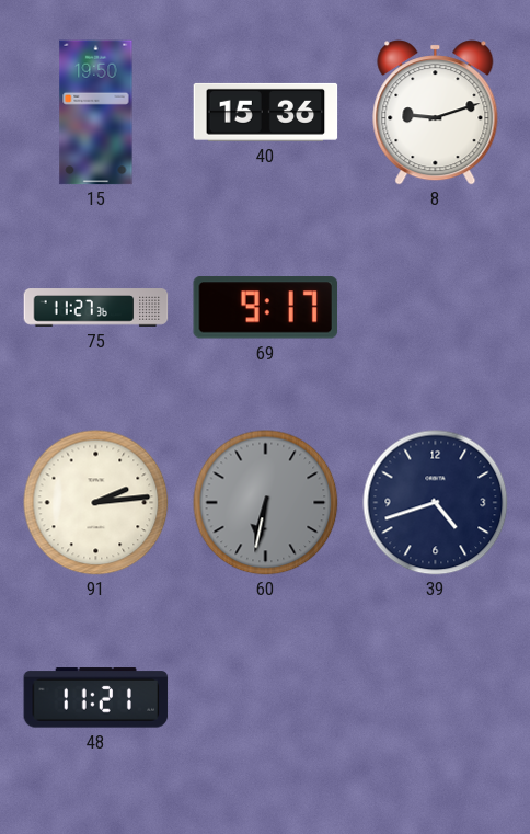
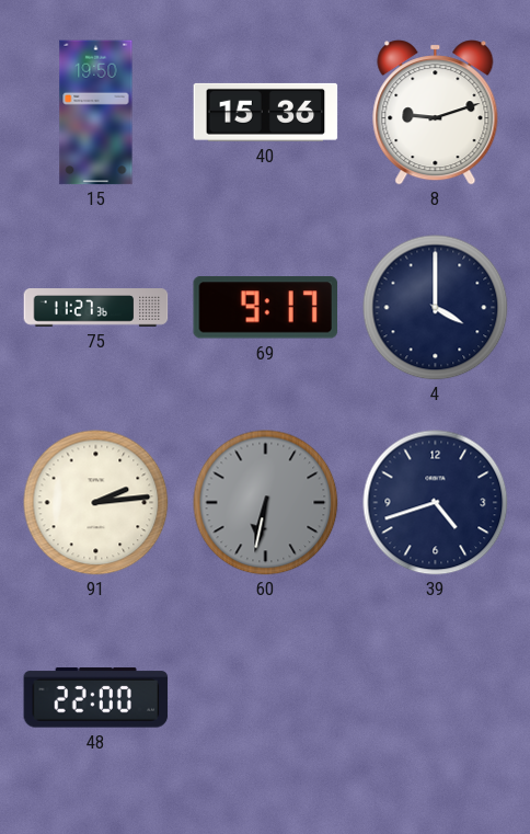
4: none -> 4:00 (436, 308)
48: 11:21 -> 22:00 (96, 698)
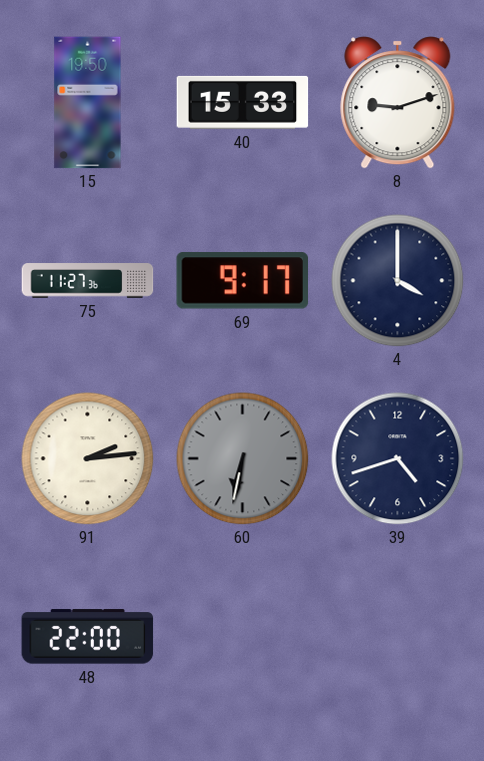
40: 15:36 -> 15:33 (243, 102)
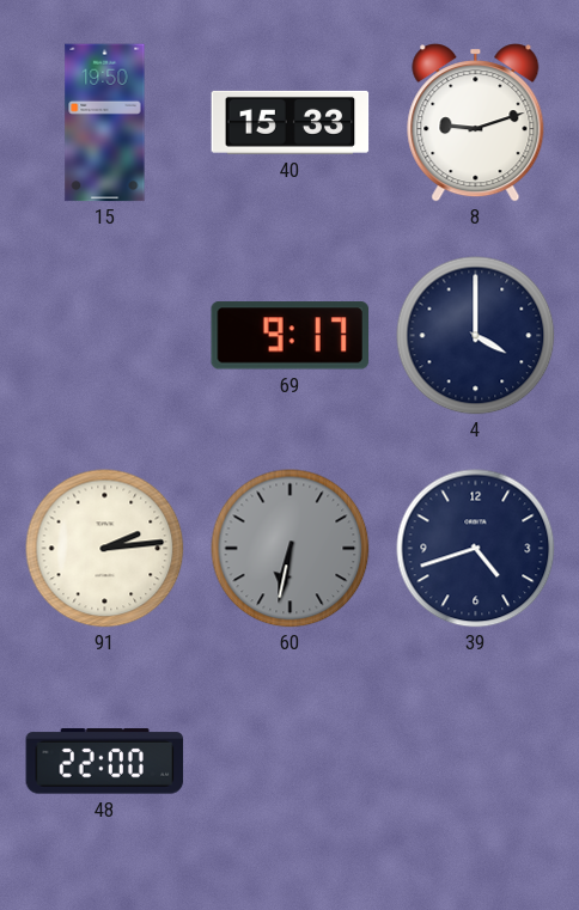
75: 11:27 -> none (88, 281)
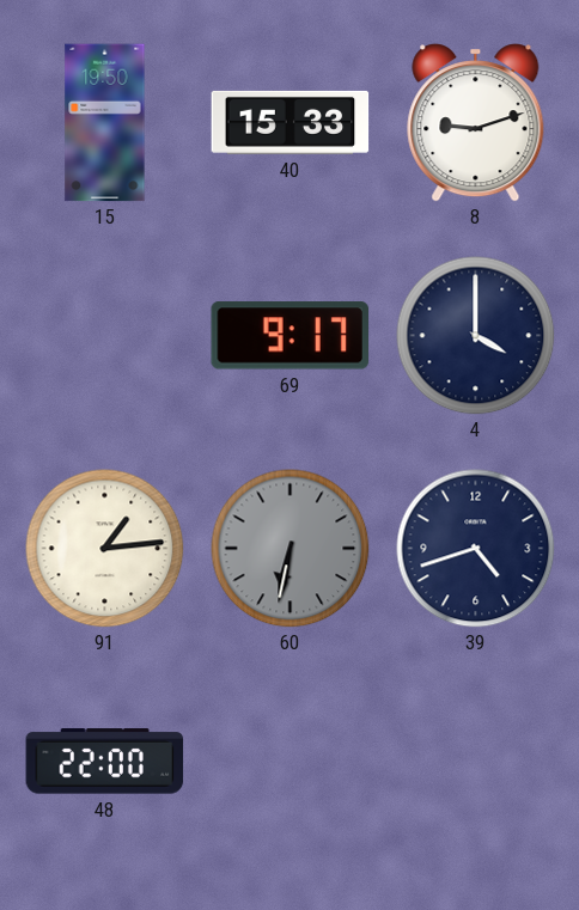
91: 2:14 -> 1:14 (105, 549)
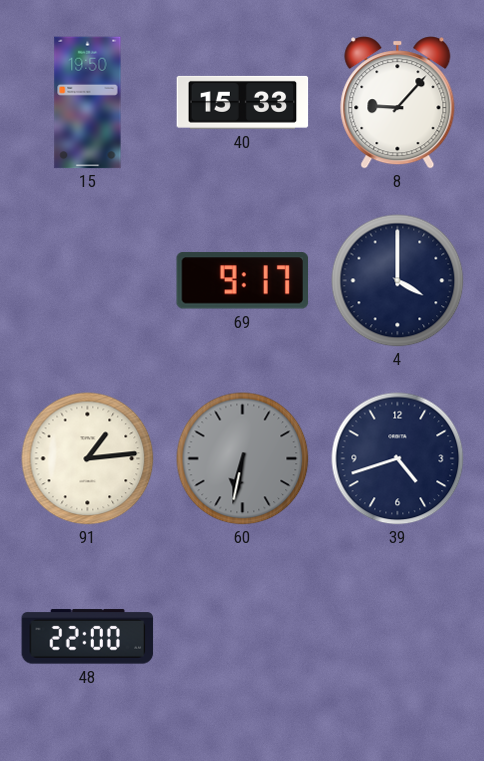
8: 9:12 -> 9:07 (398, 103)
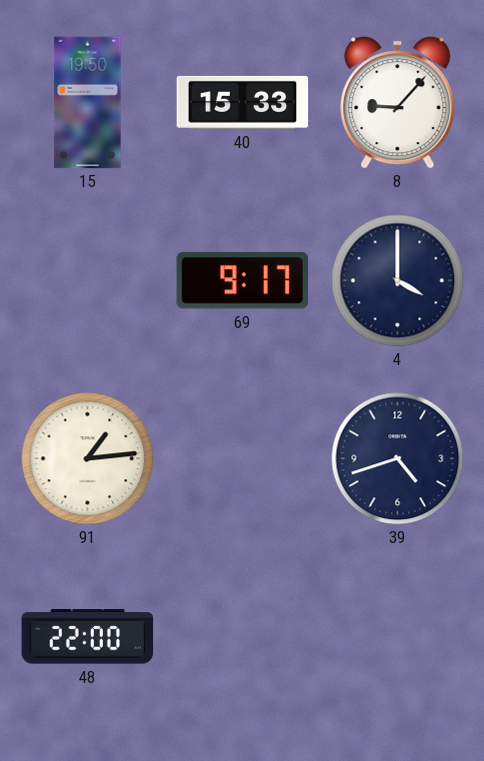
60: 6:32 -> none (243, 459)
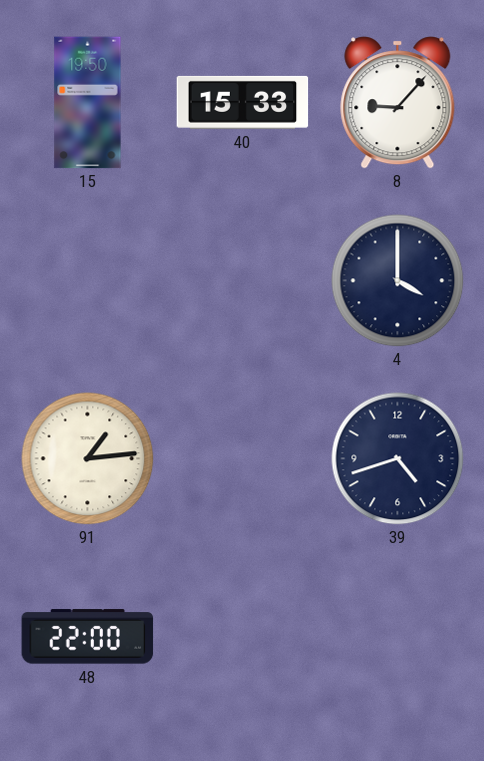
69: 9:17 -> none (242, 281)
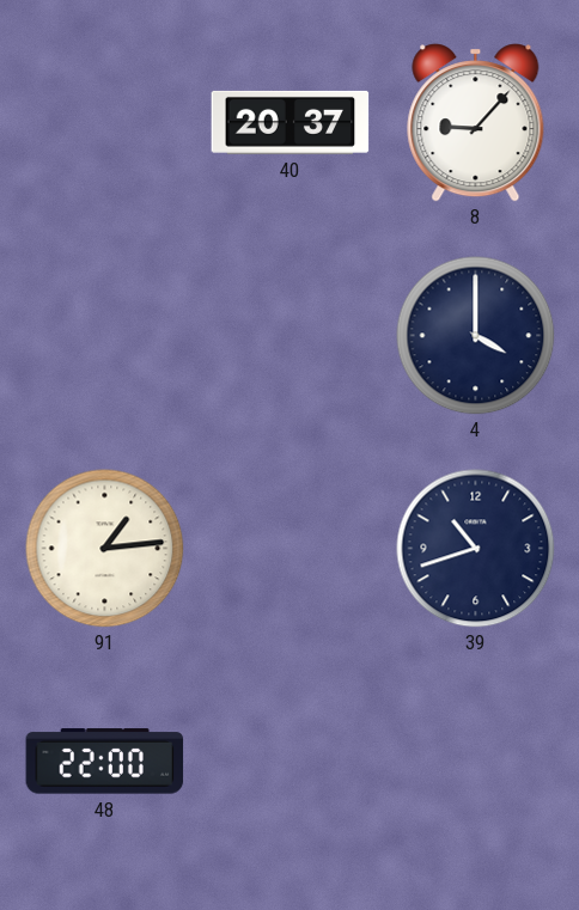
15: 19:50 -> none (88, 103)
40: 15:33 -> 20:37 (291, 122)
39: 4:42 -> 10:42 (476, 549)
